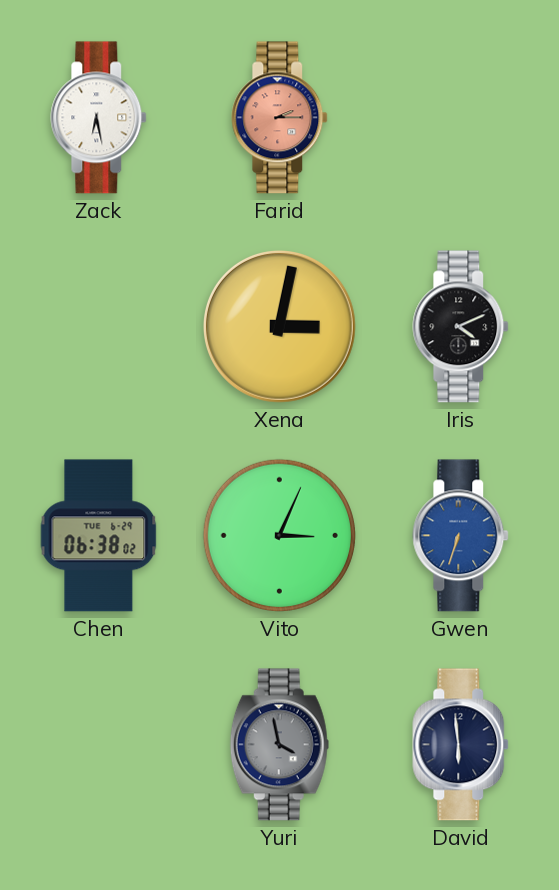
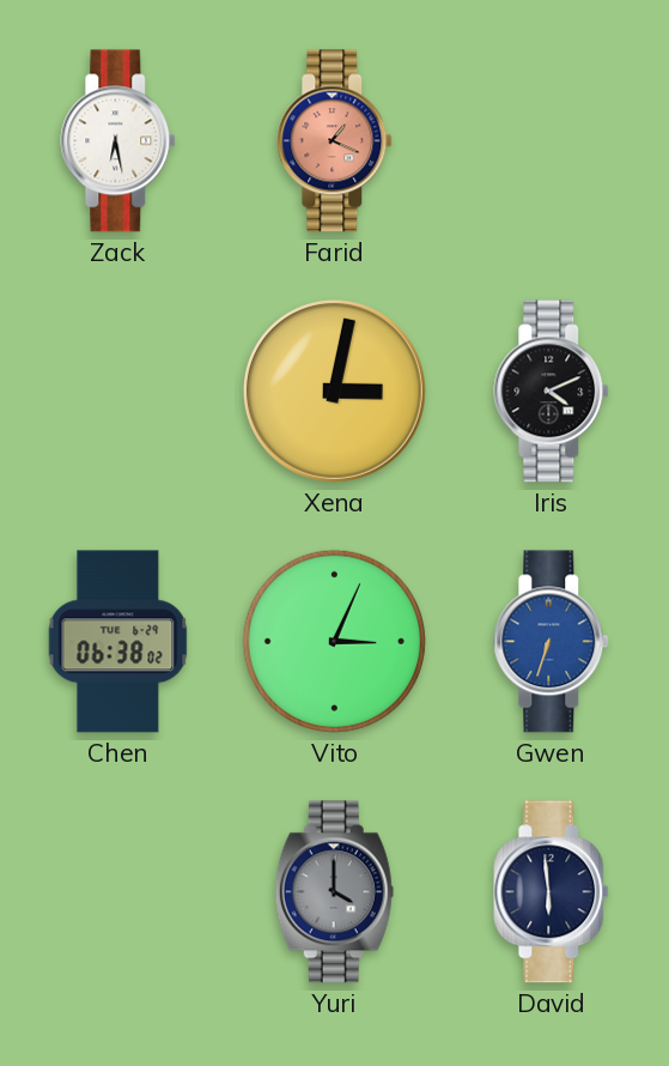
Farid: 2:15 -> 1:19 (335, 141)
Yuri: 3:58 -> 4:00 (334, 892)
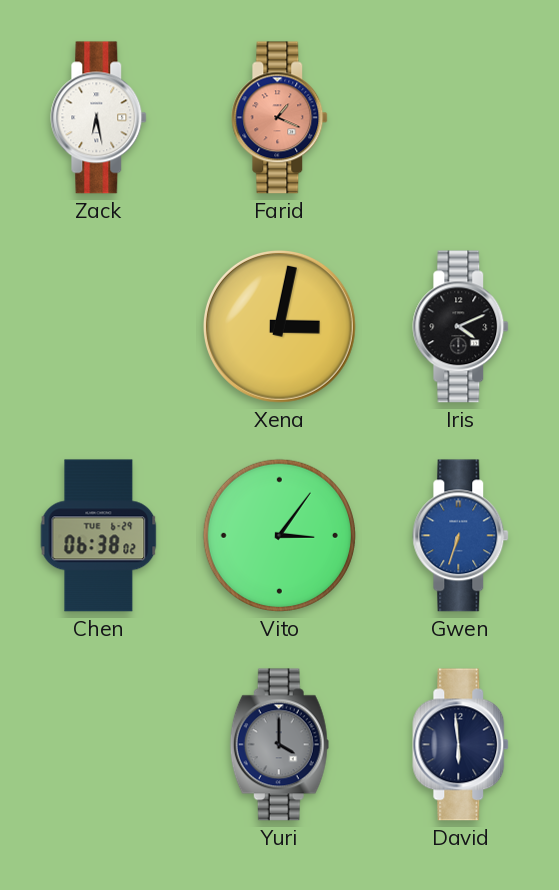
Vito: 3:04 -> 3:06 (279, 535)
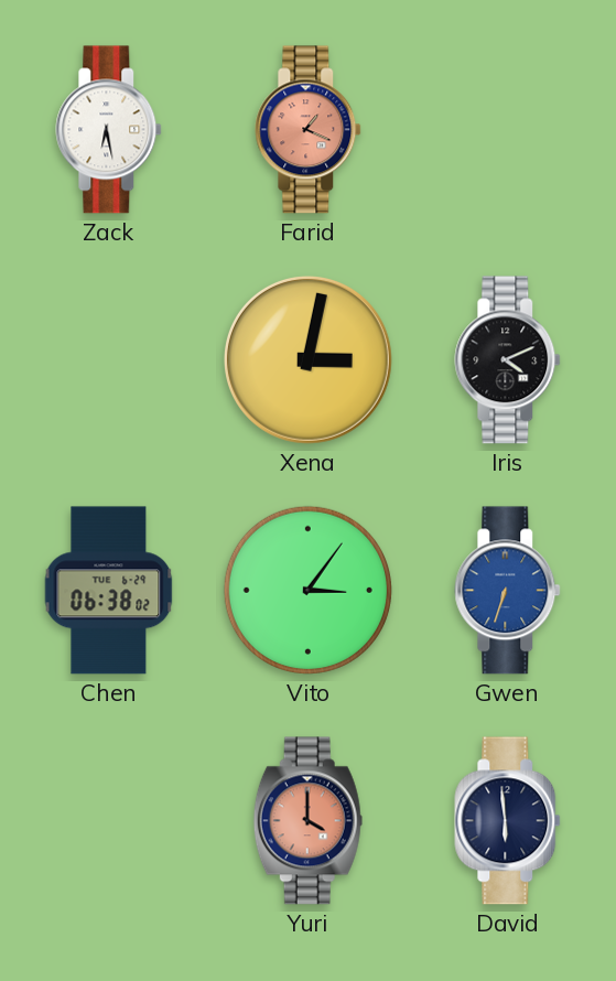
Yuri dial: grey -> salmon (307, 821)
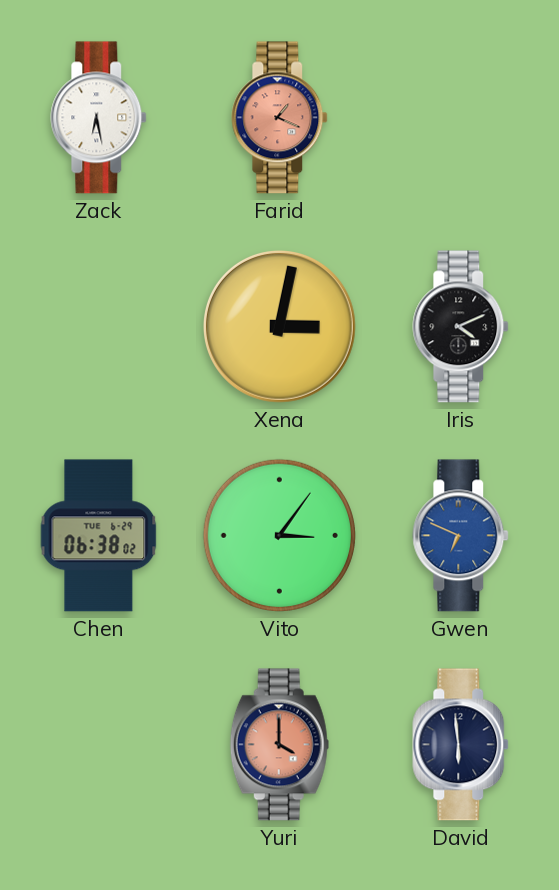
Gwen: 6:33 -> 6:49 (461, 536)
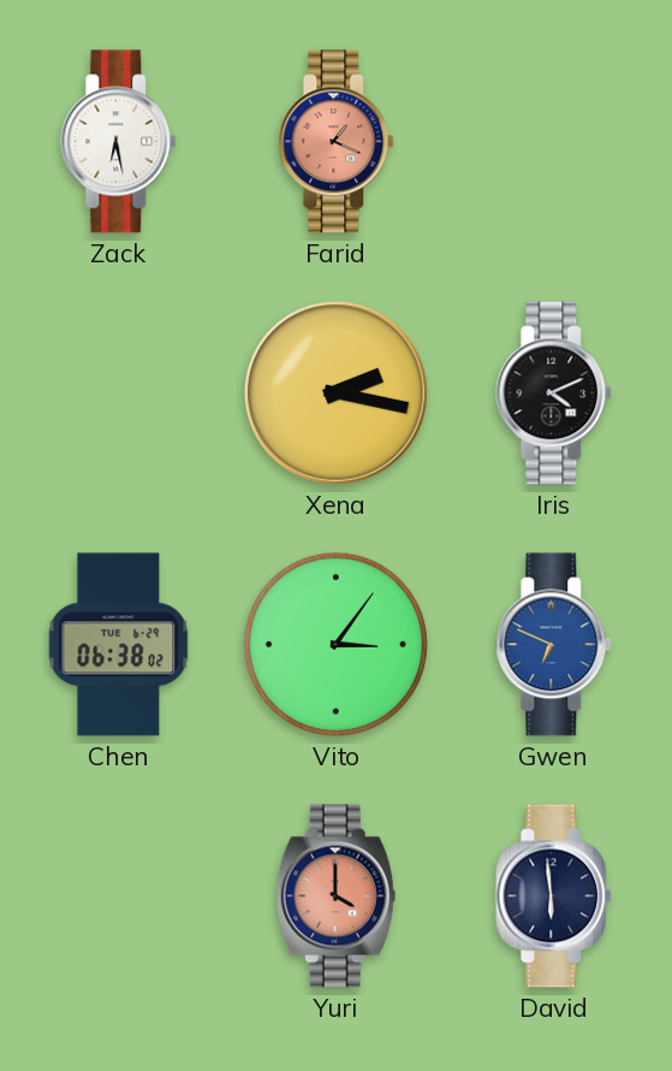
Xena: 3:02 -> 2:17 (335, 392)
